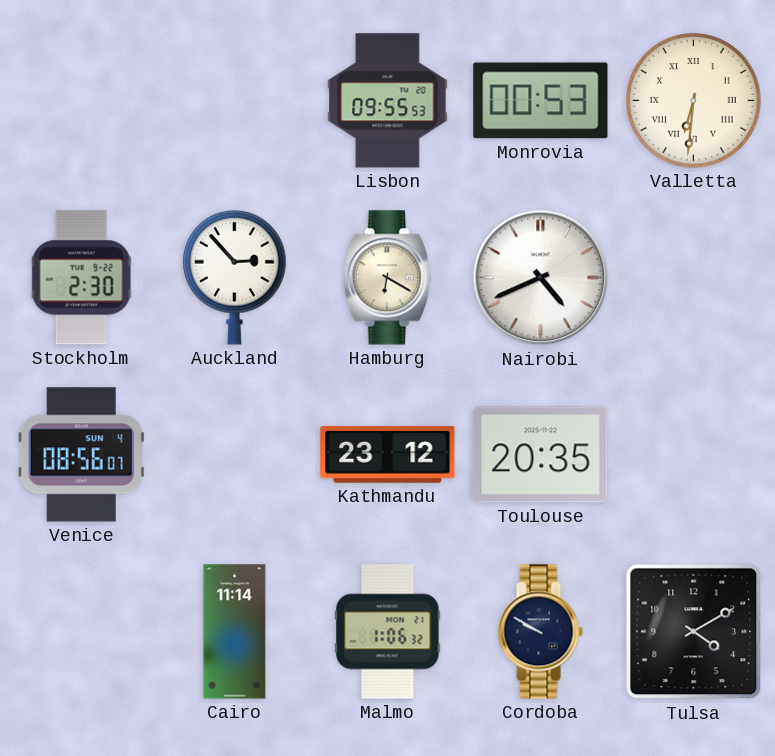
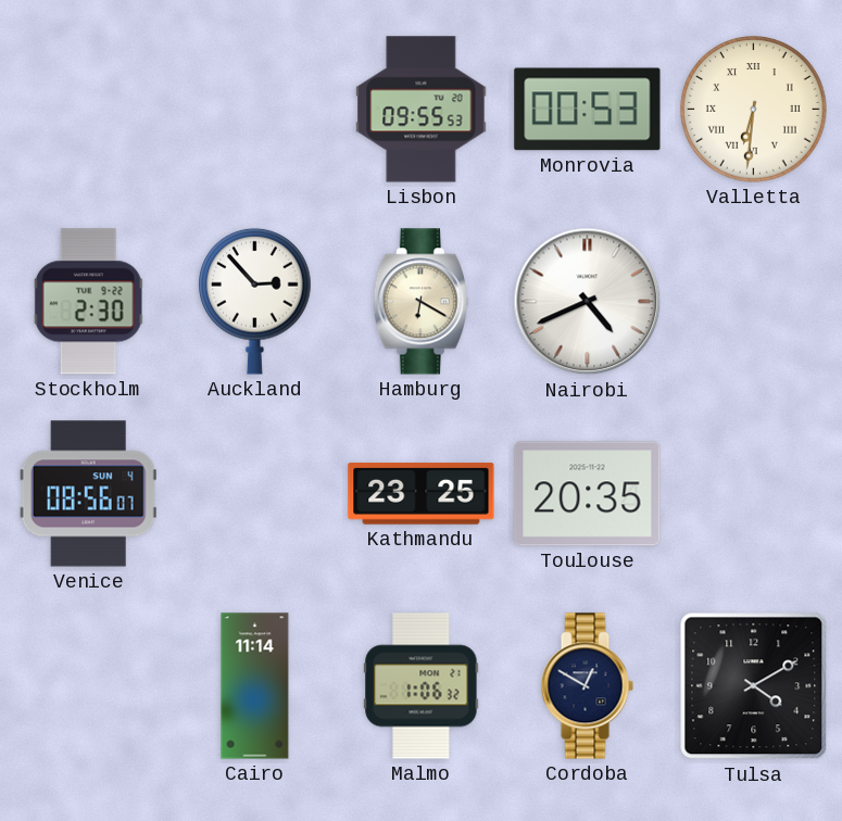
Kathmandu: 23:12 -> 23:25 (422, 494)
Cordoba: 9:50 -> 12:50 (587, 686)
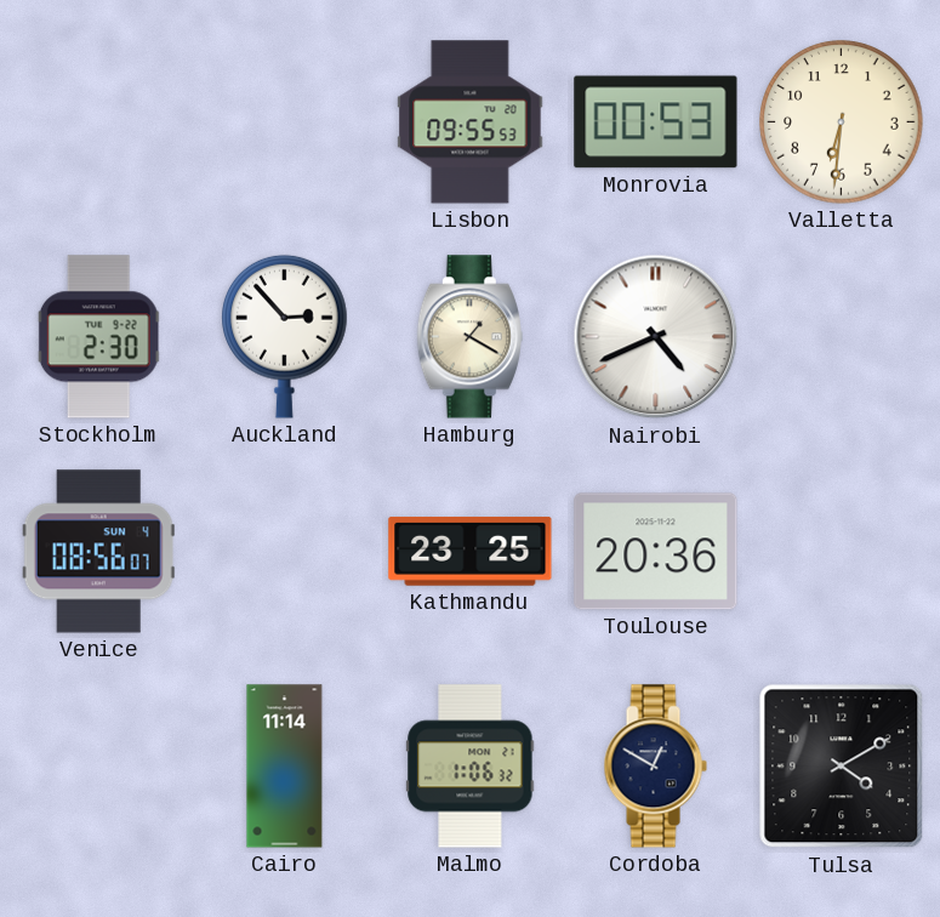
Valletta numerals: Roman -> Arabic (842, 123)
Hamburg: 6:20 -> 1:20 (469, 337)
Toulouse: 20:35 -> 20:36 (656, 552)
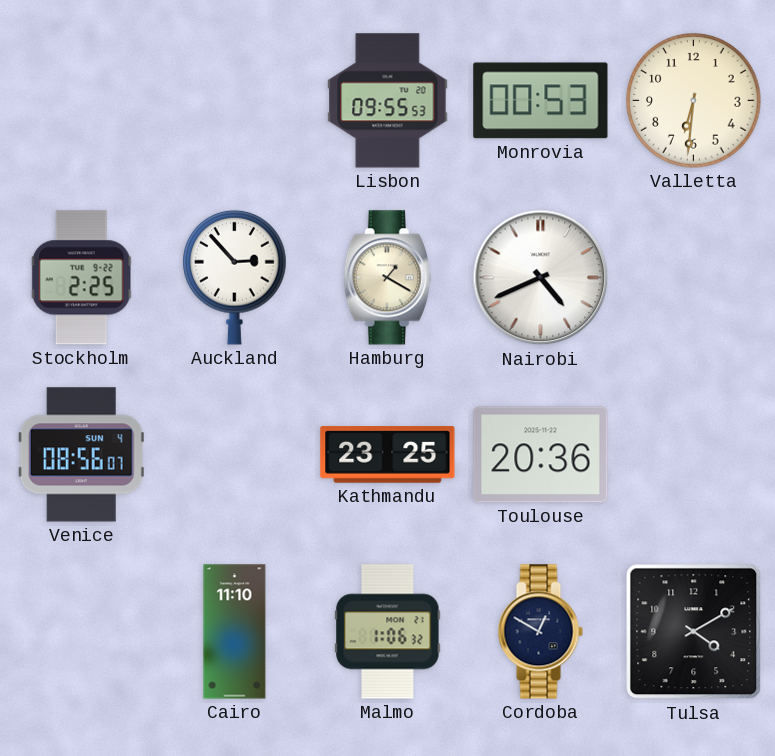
Stockholm: 2:30 -> 2:25 (82, 278)
Cairo: 11:14 -> 11:10 (235, 632)
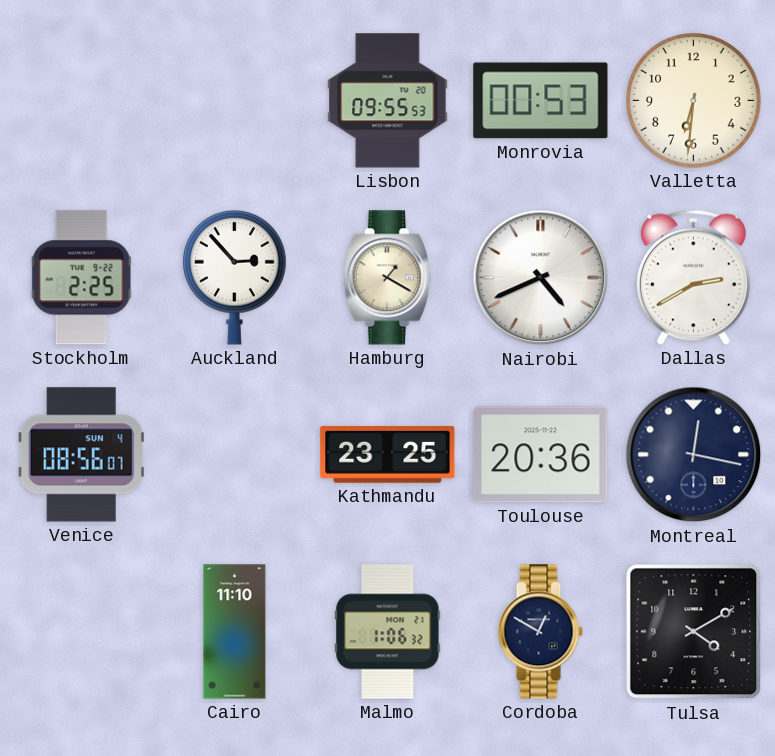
Dallas: none -> 2:40 (693, 277)
Montreal: none -> 12:17 (694, 455)
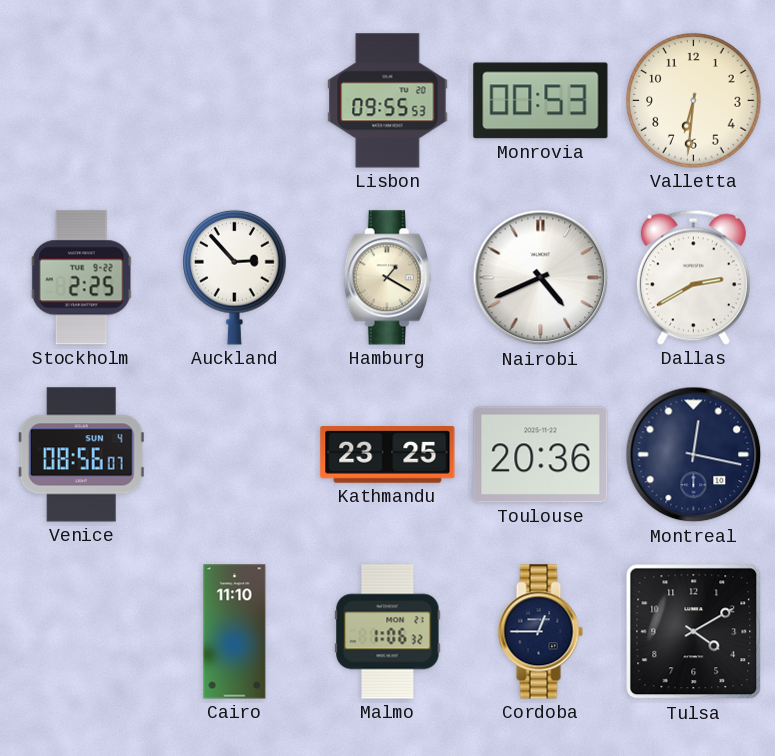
Cordoba: 12:50 -> 12:45 (540, 632)
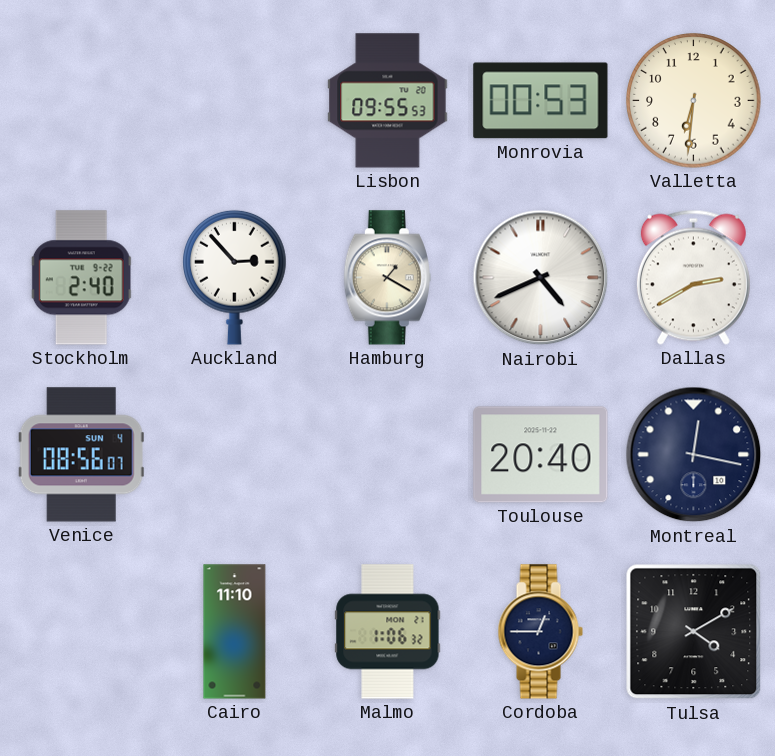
Stockholm: 2:25 -> 2:40 (82, 278)
Kathmandu: 23:25 -> none (388, 455)
Toulouse: 20:36 -> 20:40 (541, 455)
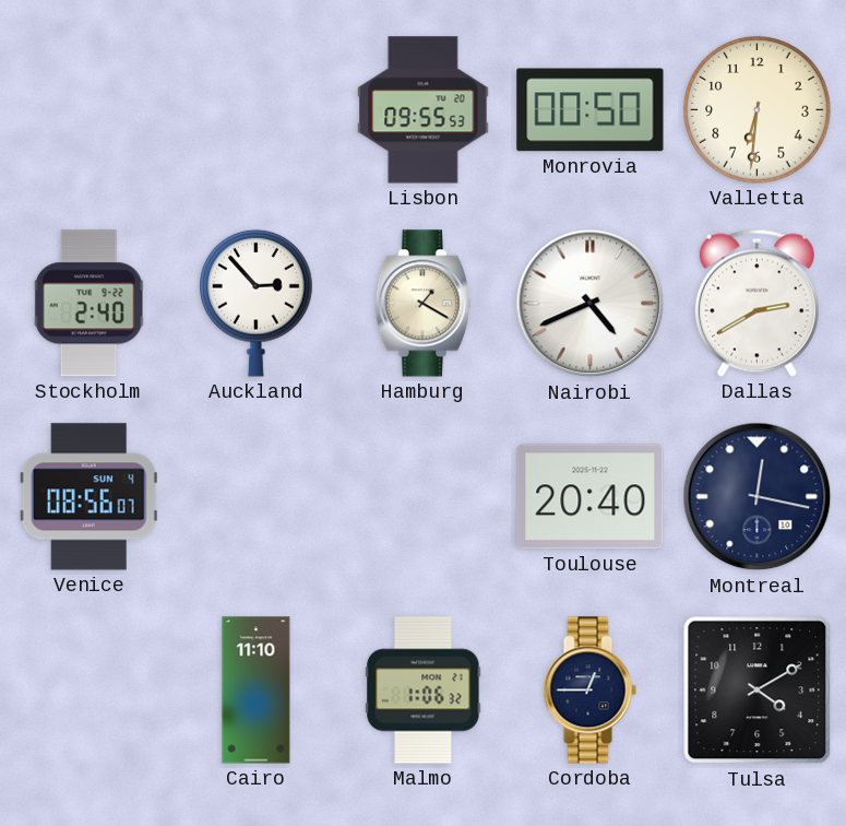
Monrovia: 00:53 -> 00:50 (591, 110)
